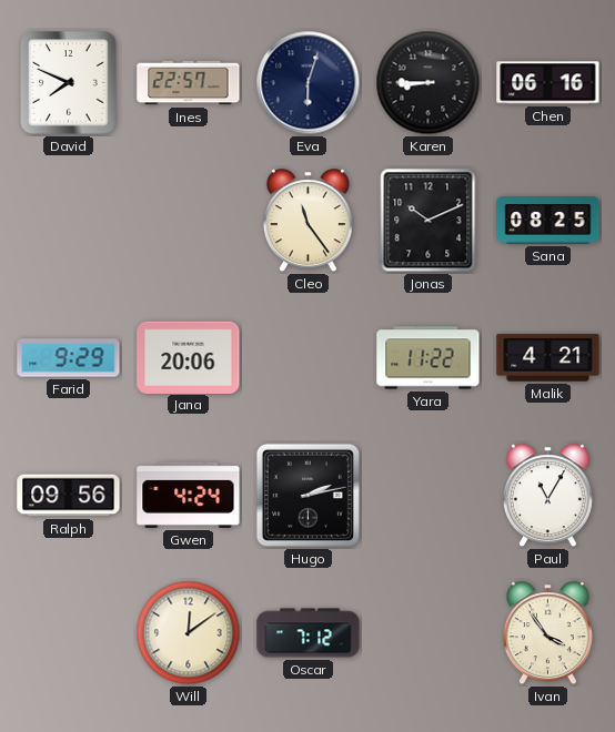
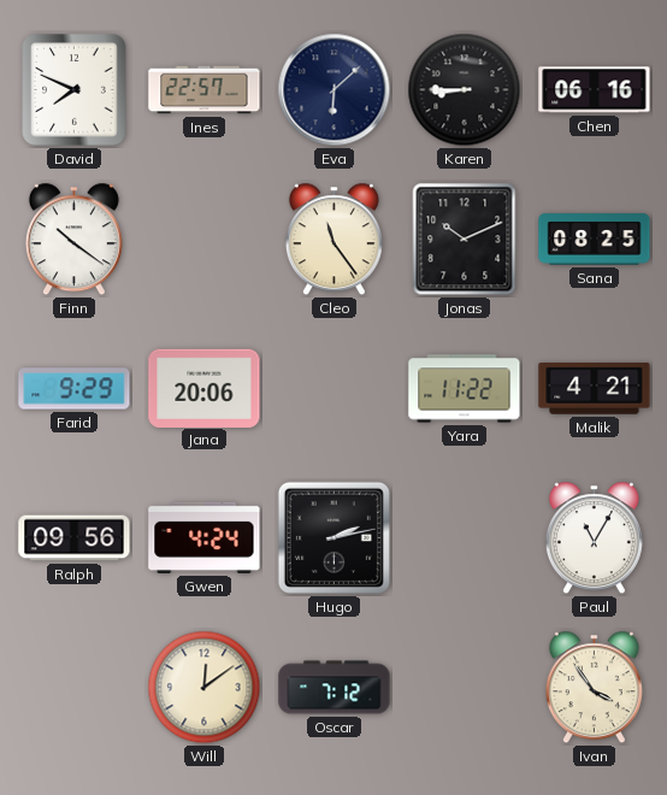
Eva: 6:03 -> 6:08 (335, 90)
Finn: none -> 10:21 (73, 240)
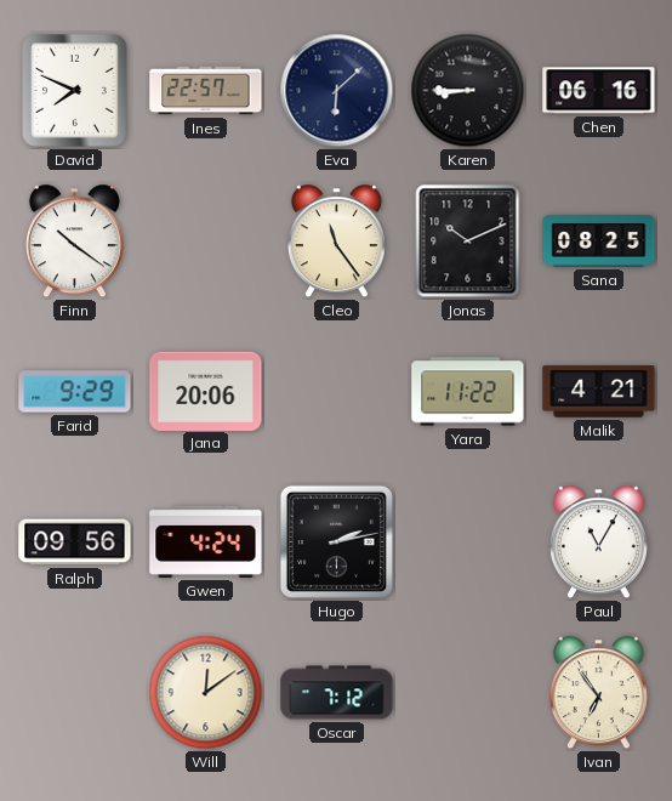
Ivan: 3:54 -> 6:54 (598, 693)
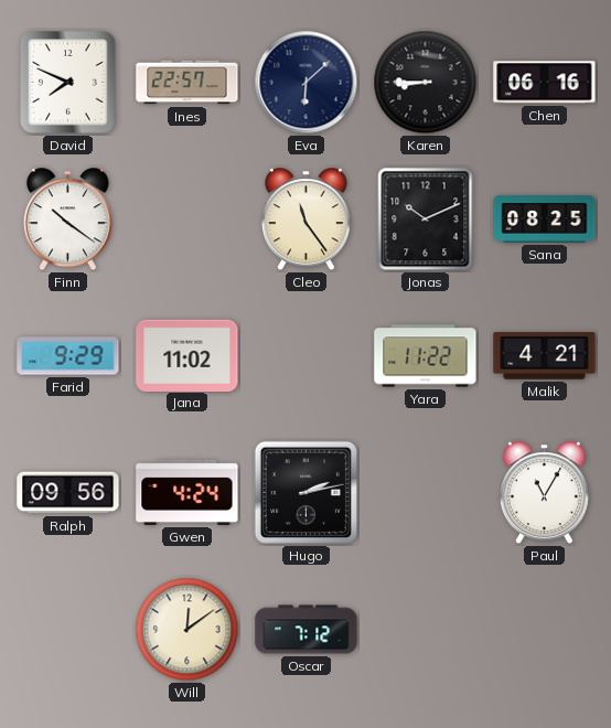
Jana: 20:06 -> 11:02 (187, 355)
Ivan: 6:54 -> none (598, 693)
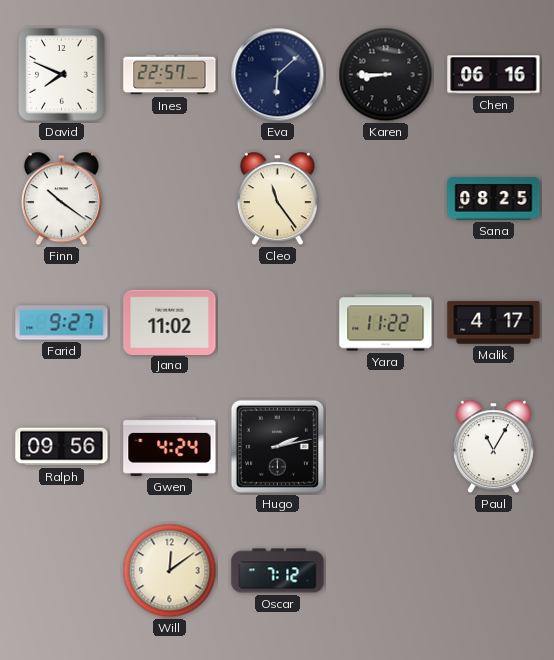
Jonas: 10:11 -> none (426, 220)
Farid: 9:29 -> 9:27 (62, 323)
Malik: 4:21 -> 4:17 (494, 323)
